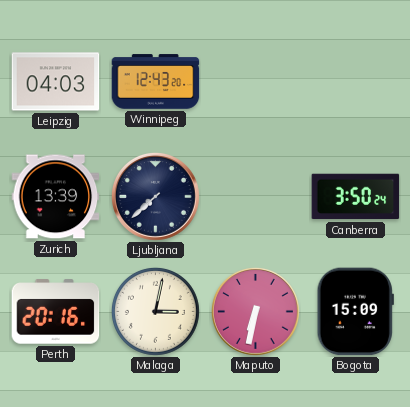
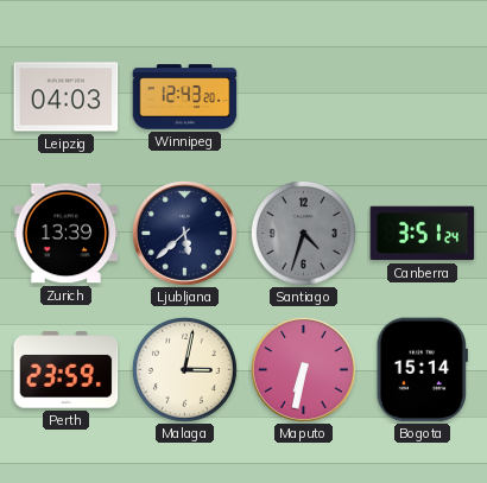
Ljubljana: 7:38 -> 5:38 (184, 233)
Santiago: none -> 4:33 (303, 233)
Canberra: 3:50 -> 3:51 (423, 234)
Perth: 20:16 -> 23:59 (67, 370)
Bogota: 15:09 -> 15:14 (422, 370)
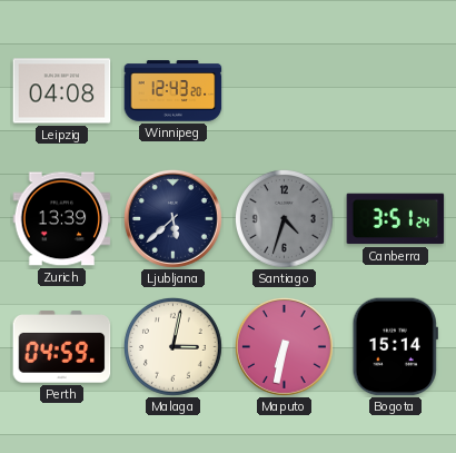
Leipzig: 04:03 -> 04:08 (62, 91)
Perth: 23:59 -> 04:59 (62, 347)
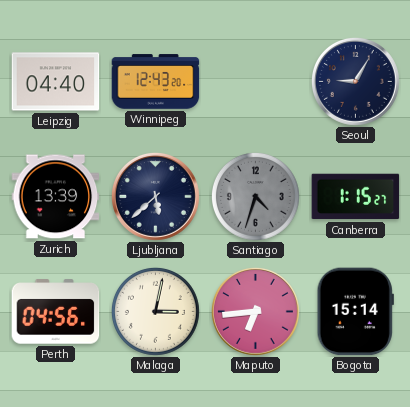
Leipzig: 04:08 -> 04:40 (56, 82)
Seoul: none -> 9:05 (355, 81)
Canberra: 3:51 -> 1:15 (356, 197)
Perth: 04:59 -> 04:56 (56, 312)
Maputo: 6:32 -> 6:44 (255, 311)
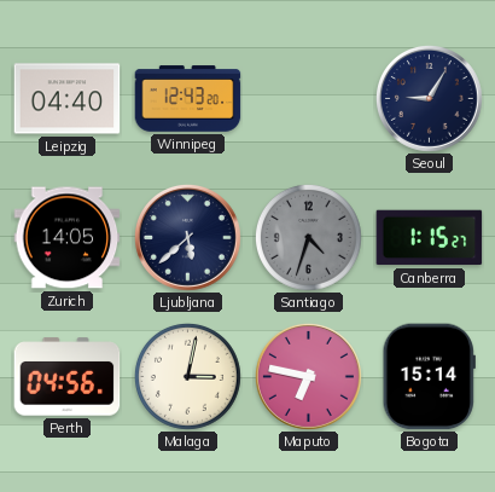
Zurich: 13:39 -> 14:05 (68, 238)
Maputo: 6:44 -> 6:47 (308, 376)
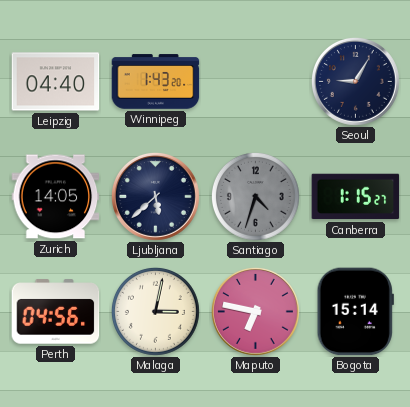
Winnipeg: 12:43 -> 1:43 (156, 82)
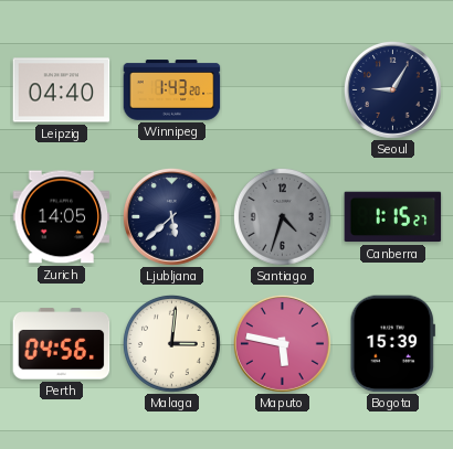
Malaga: 3:02 -> 3:01 (171, 343)
Maputo: 6:47 -> 5:47 (282, 343)
Bogota: 15:14 -> 15:39 (392, 344)
